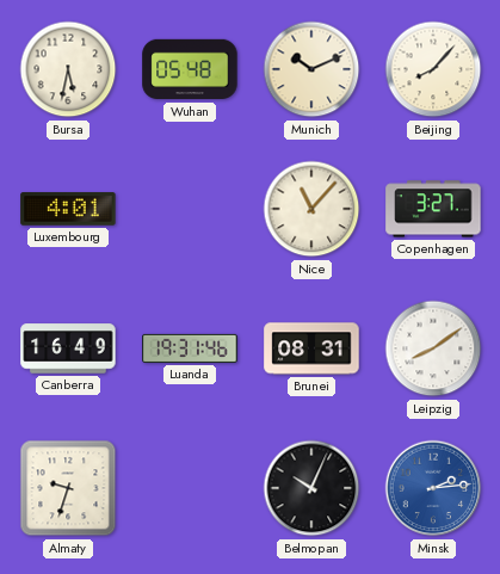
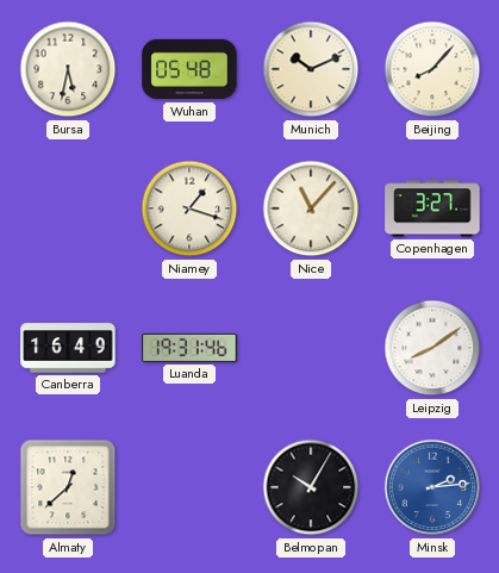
Luxembourg: 4:01 -> none (68, 209)
Niamey: none -> 1:18 (189, 208)
Brunei: 08:31 -> none (311, 348)
Almaty: 9:33 -> 12:38 (68, 487)
Belmopan: 10:04 -> 10:05 (311, 487)
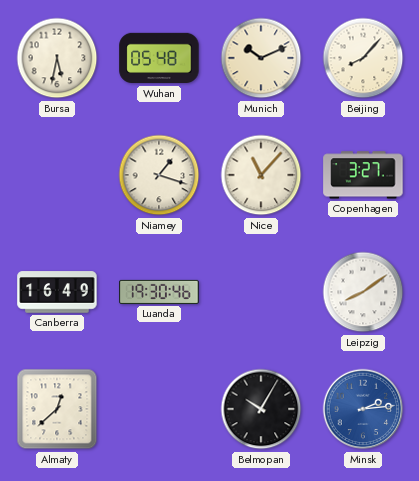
Luanda: 19:31 -> 19:30 (159, 292)
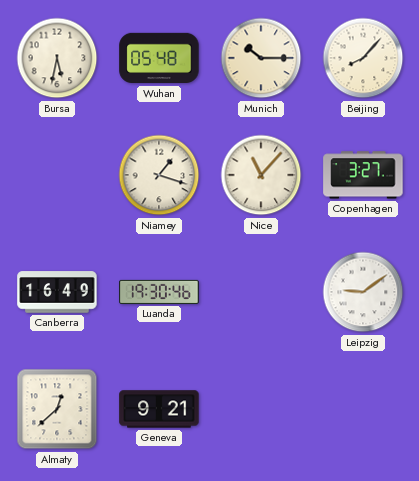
Munich: 10:11 -> 10:15 (261, 58)
Leipzig: 8:09 -> 9:09 (363, 292)
Geneva: none -> 9:21 (159, 409)
Belmopan: 10:05 -> none (261, 409)
Minsk: 2:14 -> none (363, 409)
